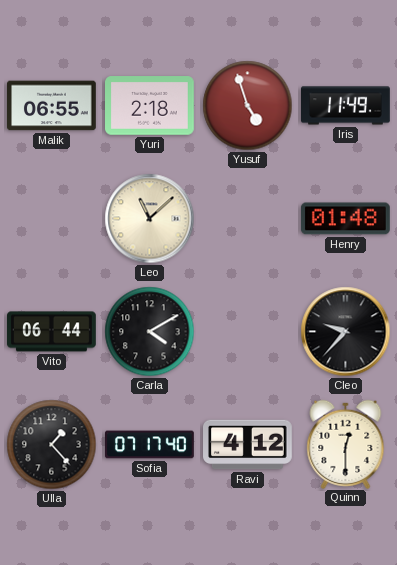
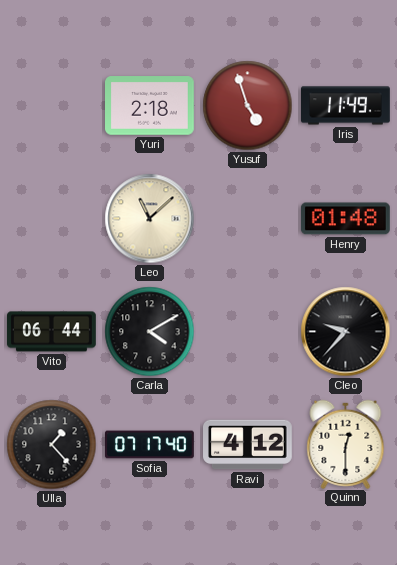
Malik: 06:55 -> none (52, 106)
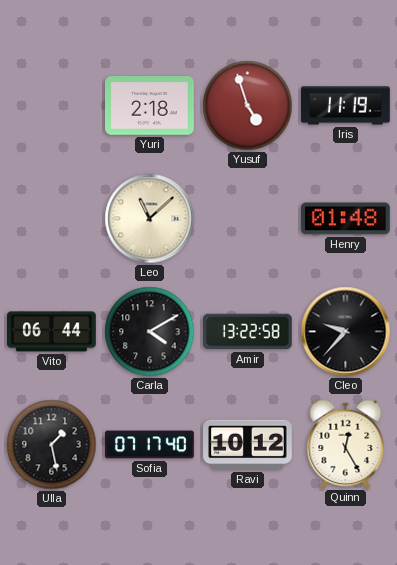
Iris: 11:49 -> 11:19 (346, 106)
Amir: none -> 13:22 (247, 332)
Ulla: 1:23 -> 1:28 (52, 445)
Ravi: 4:12 -> 10:12 (248, 445)
Quinn: 12:30 -> 12:25 (346, 444)
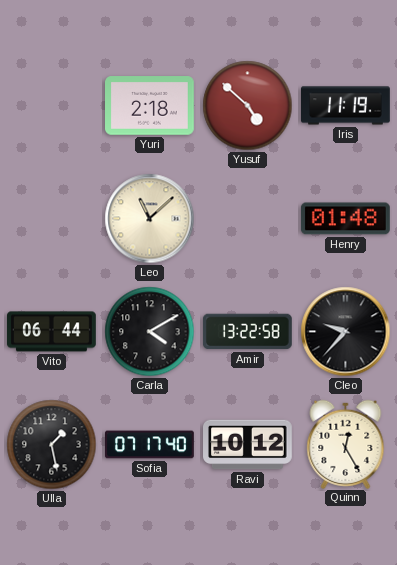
Yusuf: 4:57 -> 4:52 (248, 106)
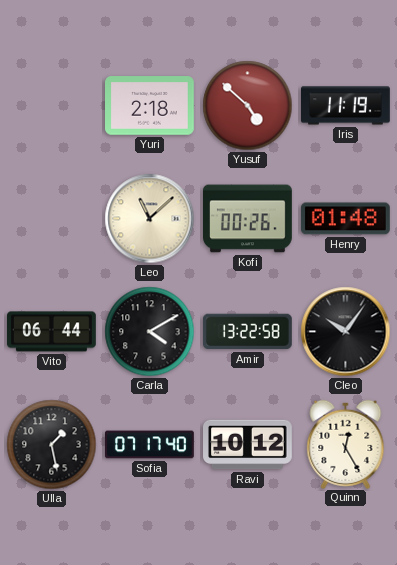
Kofi: none -> 00:26 (248, 219)
Cleo: 9:37 -> 10:06 (346, 332)
